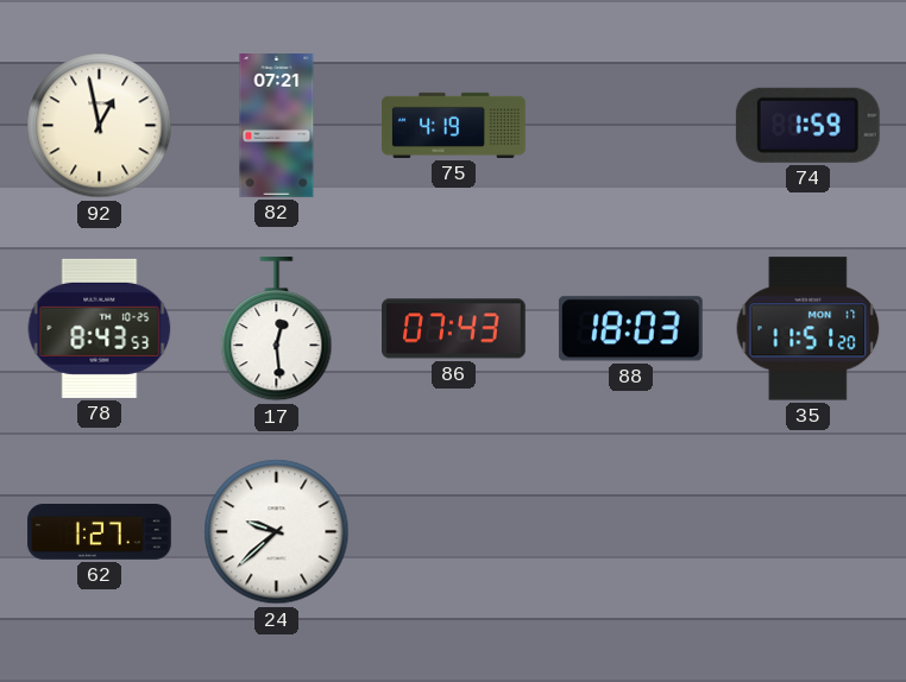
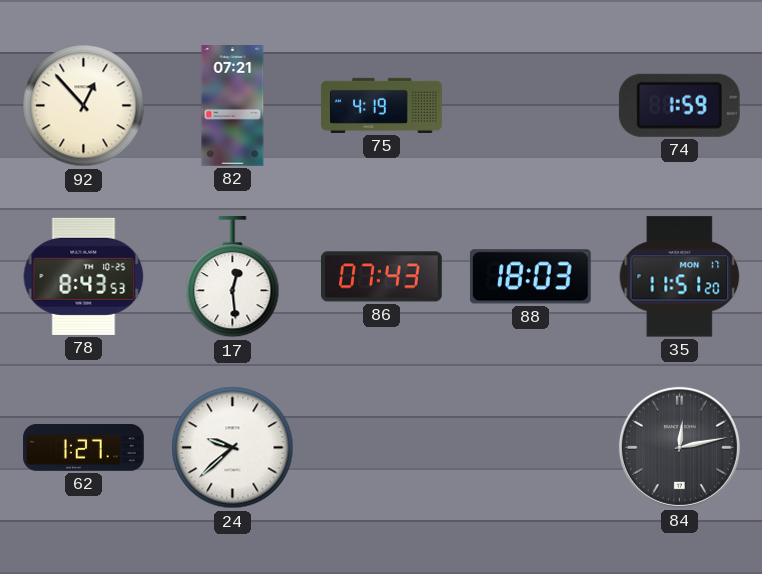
92: 12:58 -> 12:53 (84, 106)
84: none -> 12:13 (679, 447)
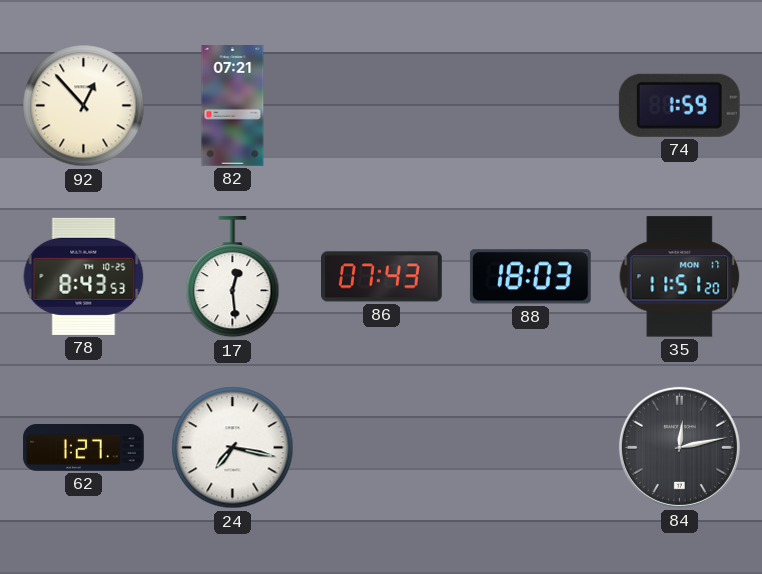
75: 4:19 -> none (382, 105)
24: 9:38 -> 7:17 (233, 448)
